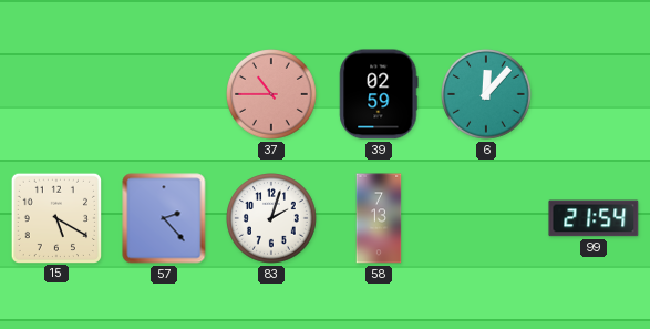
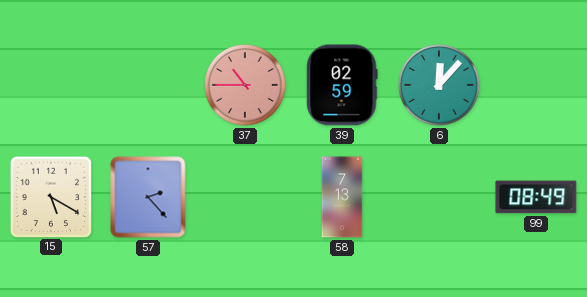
83: 2:03 -> none (272, 219)
99: 21:54 -> 08:49 (536, 197)
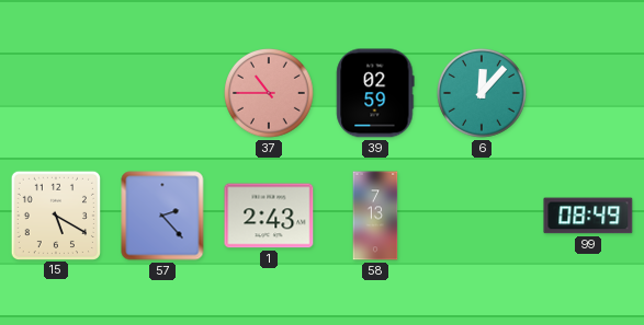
1: none -> 2:43 (269, 216)
